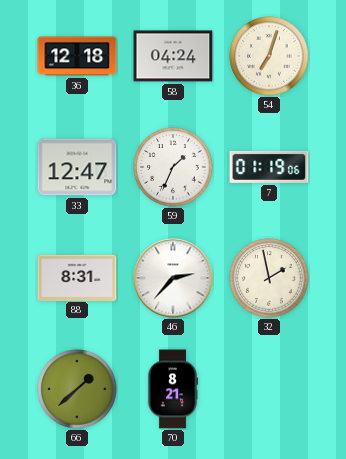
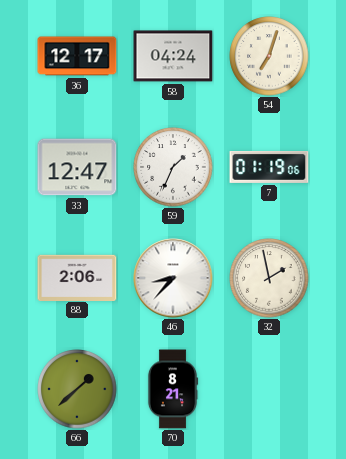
36: 12:18 -> 12:17 (77, 56)
88: 8:31 -> 2:06 (77, 277)
46: 2:37 -> 8:37 (173, 278)
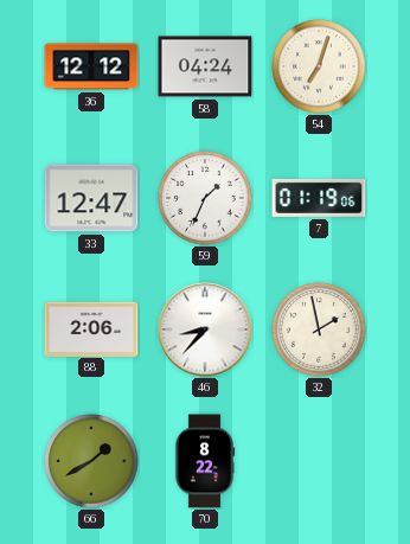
36: 12:17 -> 12:12 (91, 66)
66: 1:38 -> 1:40 (91, 461)
70: 8:21 -> 8:22 (205, 461)
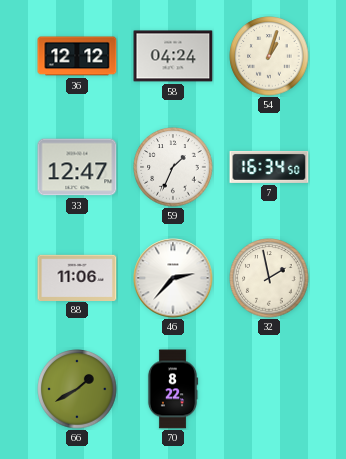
54: 7:03 -> 1:03 (269, 56)
7: 01:19 -> 16:34 (269, 167)
88: 2:06 -> 11:06 (77, 277)
46: 8:37 -> 2:37 (173, 278)
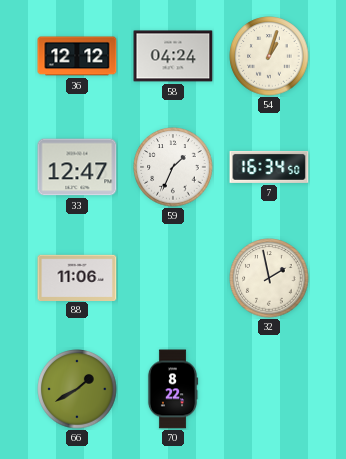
46: 2:37 -> none (173, 278)
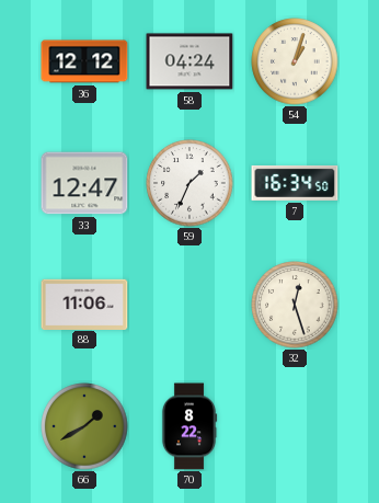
32: 1:58 -> 12:27 (295, 305)
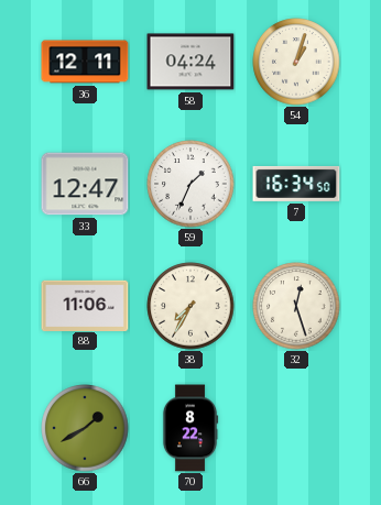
36: 12:12 -> 12:11 (85, 62)
38: none -> 7:35 (190, 306)
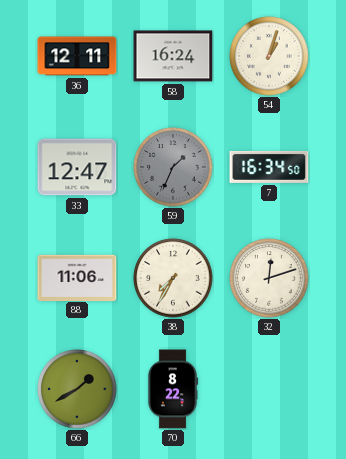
58: 04:24 -> 16:24 (173, 56)
59 dial: white -> grey (173, 167)
32: 12:27 -> 12:12 (269, 278)
